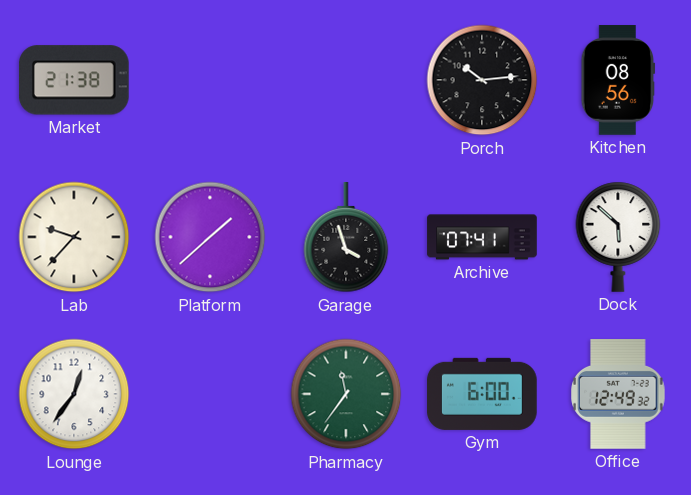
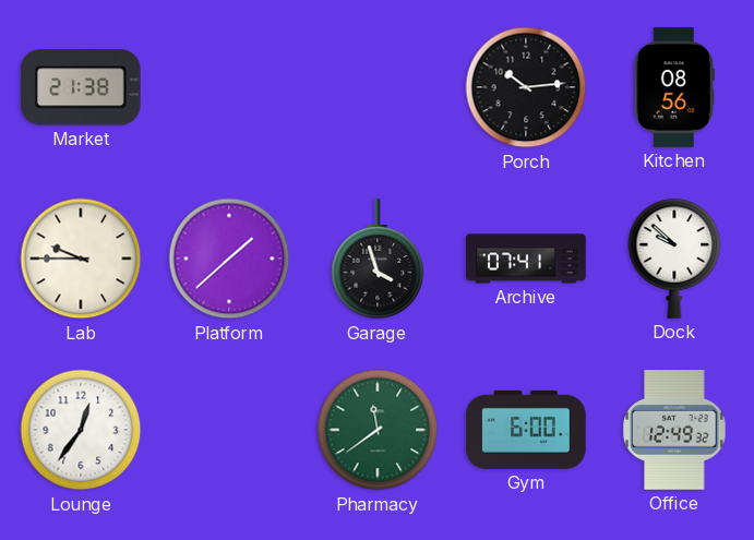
Lab: 9:37 -> 9:45 (81, 259)
Dock: 5:52 -> 9:52 (674, 259)
Pharmacy: 11:36 -> 11:39 (378, 430)
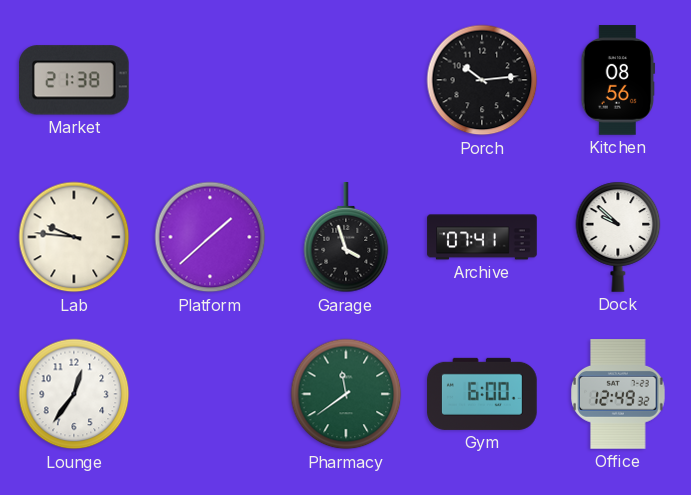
Lab: 9:45 -> 9:46 (74, 237)
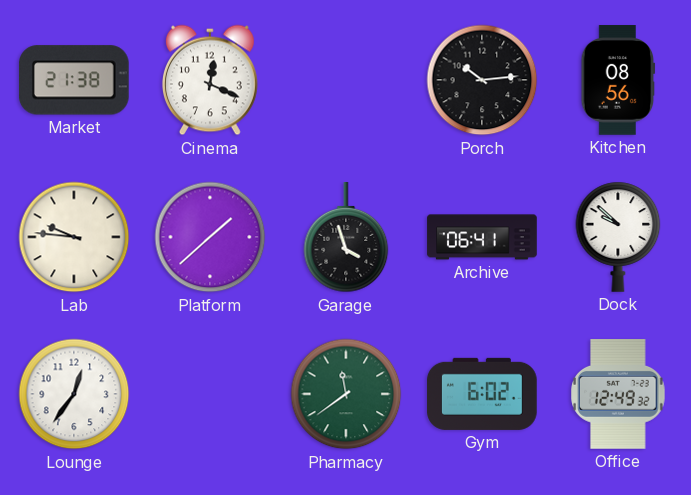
Cinema: none -> 12:19 (210, 80)
Archive: 07:41 -> 06:41 (482, 237)
Gym: 6:00 -> 6:02 (482, 394)
